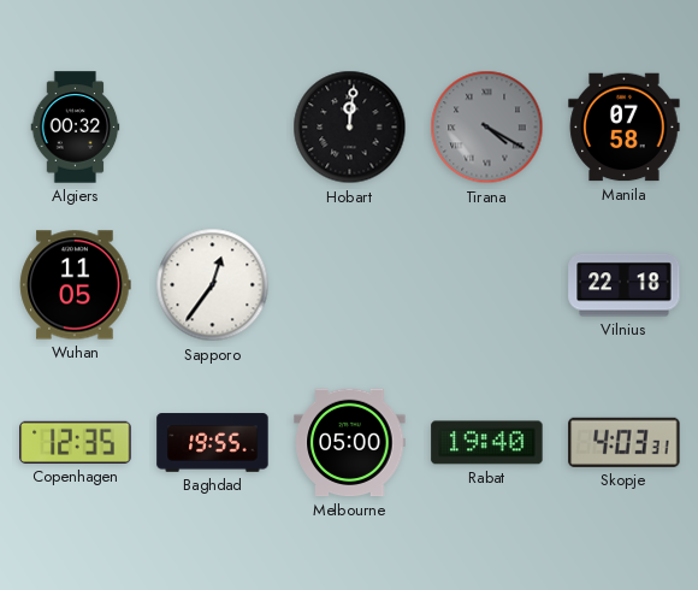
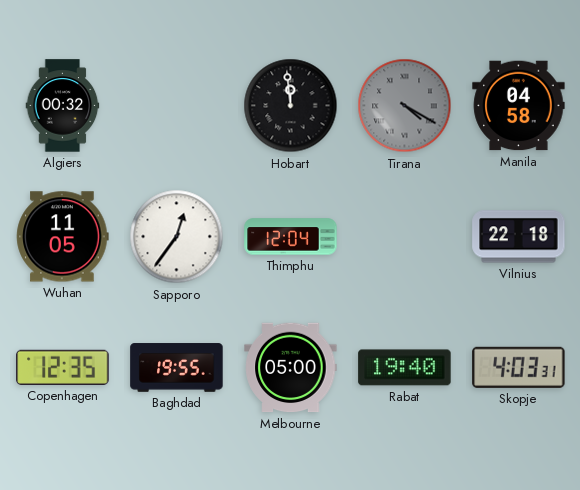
Hobart: 12:01 -> 11:59 (291, 106)
Manila: 07:58 -> 04:58 (519, 106)
Thimphu: none -> 12:04 (291, 237)
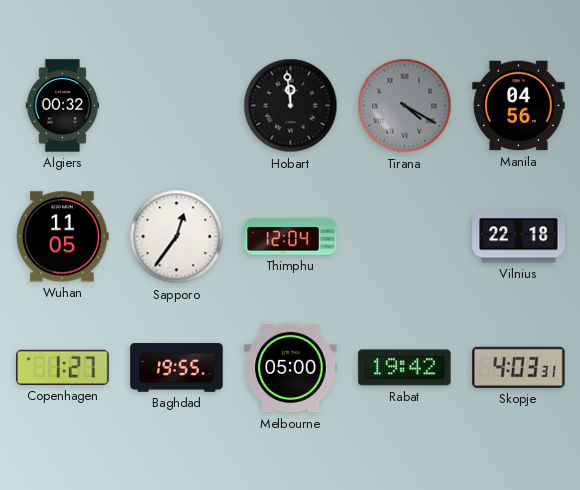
Manila: 04:58 -> 04:56 (519, 106)
Copenhagen: 12:35 -> 1:27 (63, 367)
Rabat: 19:40 -> 19:42 (405, 368)
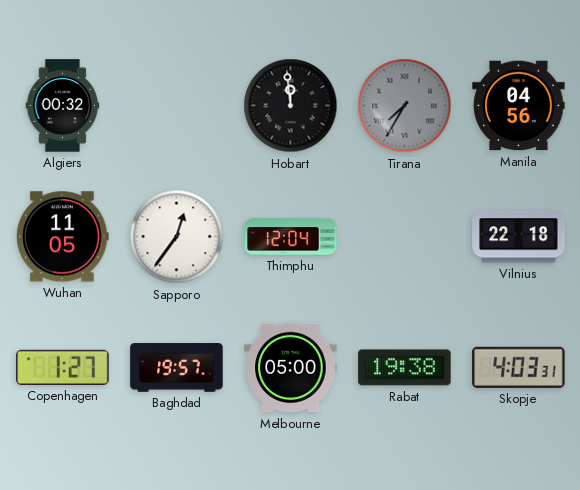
Tirana: 4:20 -> 7:35 (405, 106)
Baghdad: 19:55 -> 19:57 (177, 368)
Rabat: 19:42 -> 19:38 (405, 368)
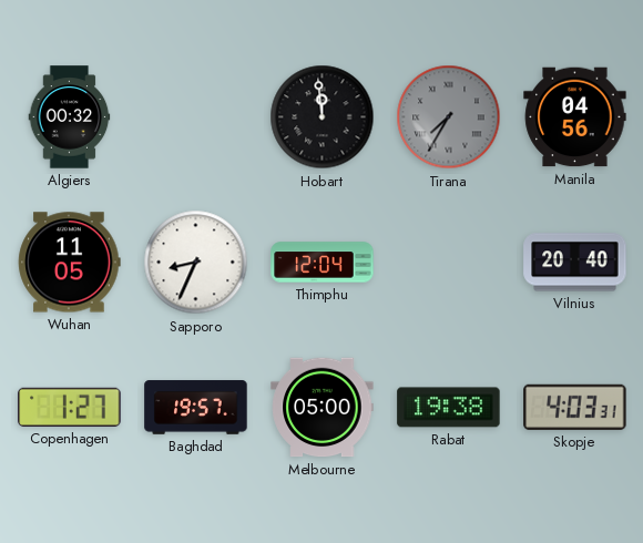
Sapporo: 12:36 -> 8:34 (196, 263)
Vilnius: 22:18 -> 20:40 (575, 263)
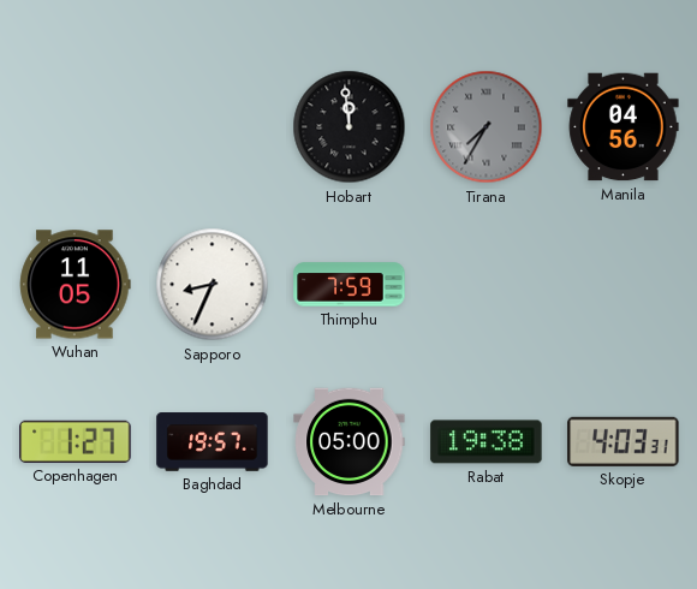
Algiers: 00:32 -> none (70, 117)
Thimphu: 12:04 -> 7:59 (350, 285)
Vilnius: 20:40 -> none (575, 263)
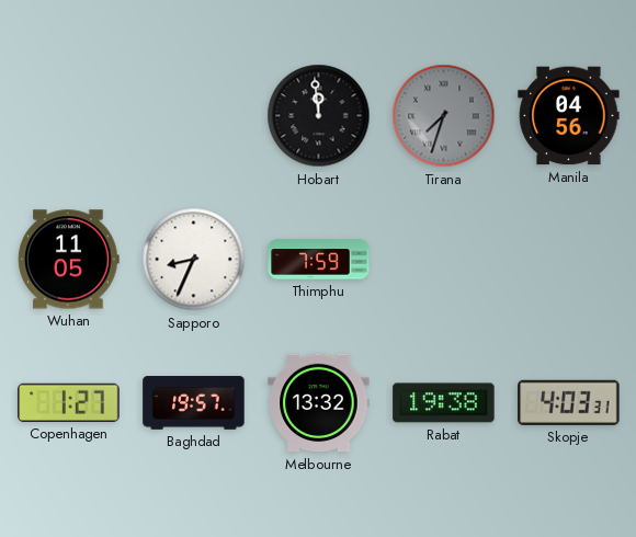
Tirana: 7:35 -> 7:33 (444, 116)
Melbourne: 05:00 -> 13:32 (319, 403)
